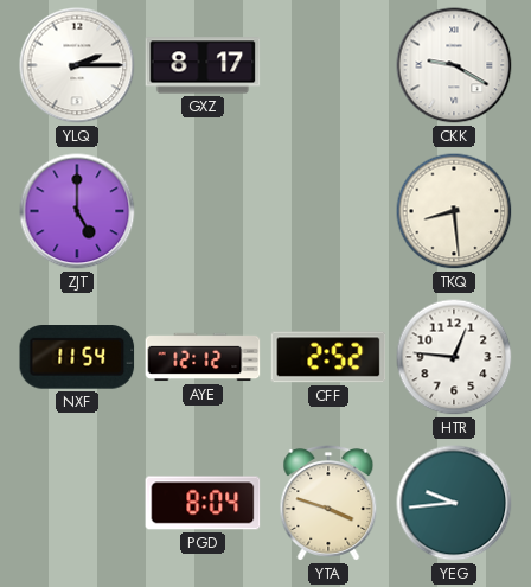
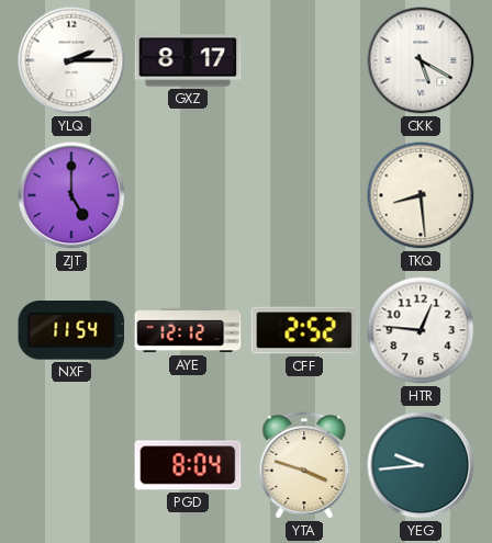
CKK: 9:20 -> 5:20 (421, 60)
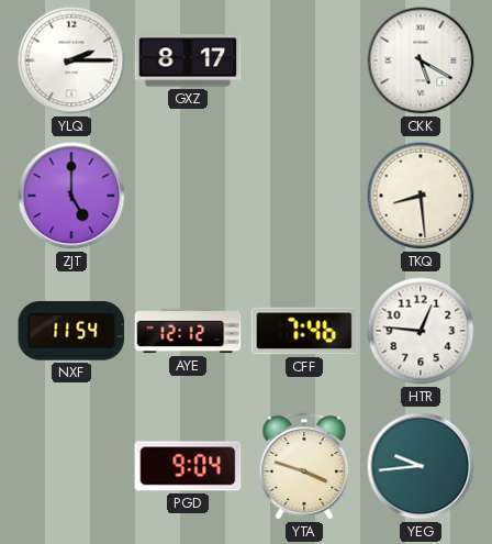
CFF: 2:52 -> 7:46 (304, 331)
PGD: 8:04 -> 9:04 (188, 466)
